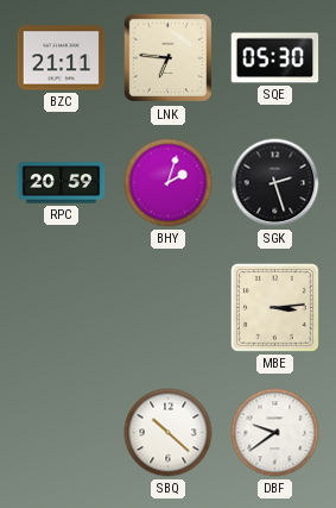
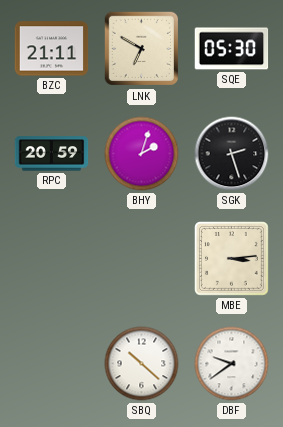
LNK: 6:46 -> 6:50 (142, 49)
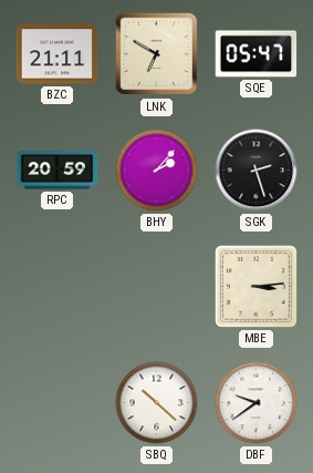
SQE: 05:30 -> 05:47 (257, 54)
BHY: 2:03 -> 2:07 (157, 171)
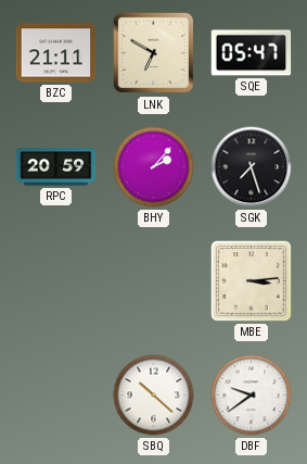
SGK: 2:27 -> 7:27 (252, 167)
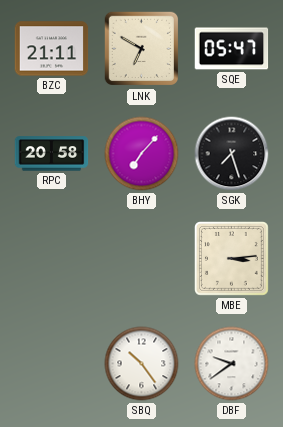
RPC: 20:59 -> 20:58 (52, 154)
BHY: 2:07 -> 7:07 (142, 154)
SBQ: 10:22 -> 10:24 (142, 364)
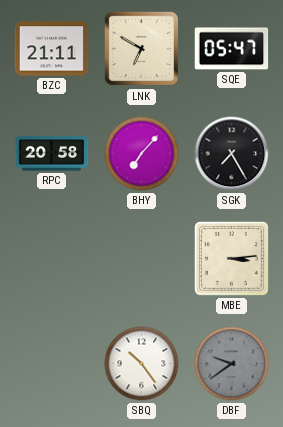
SGK: 7:27 -> 7:25 (232, 154)
DBF dial: white -> grey (232, 364)
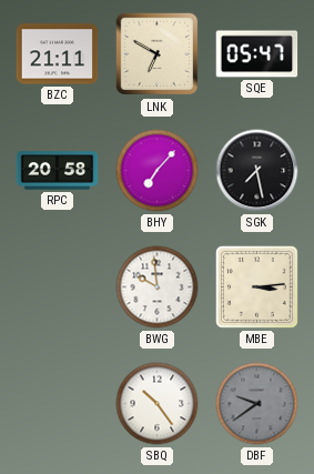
SGK: 7:25 -> 7:28 (257, 171)
BWG: none -> 9:59 (158, 288)
